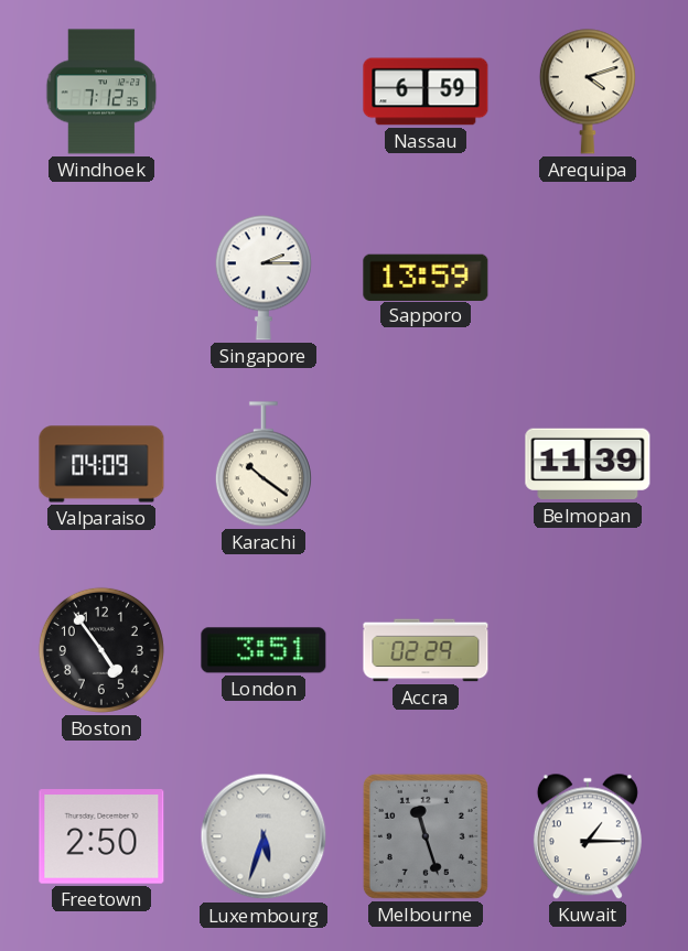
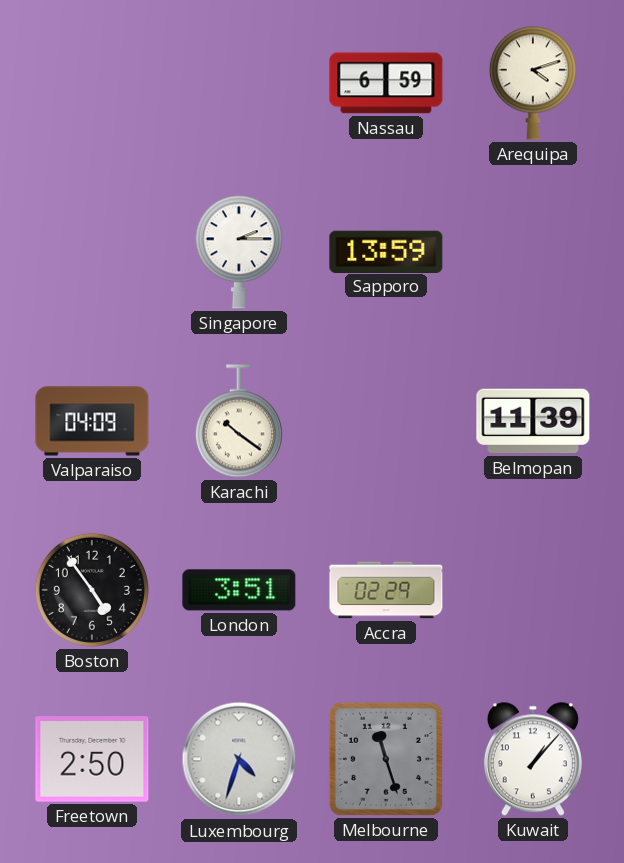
Windhoek: 7:12 -> none (101, 91)
Luxembourg: 5:33 -> 4:33 (239, 759)
Kuwait: 1:15 -> 1:07 (533, 759)
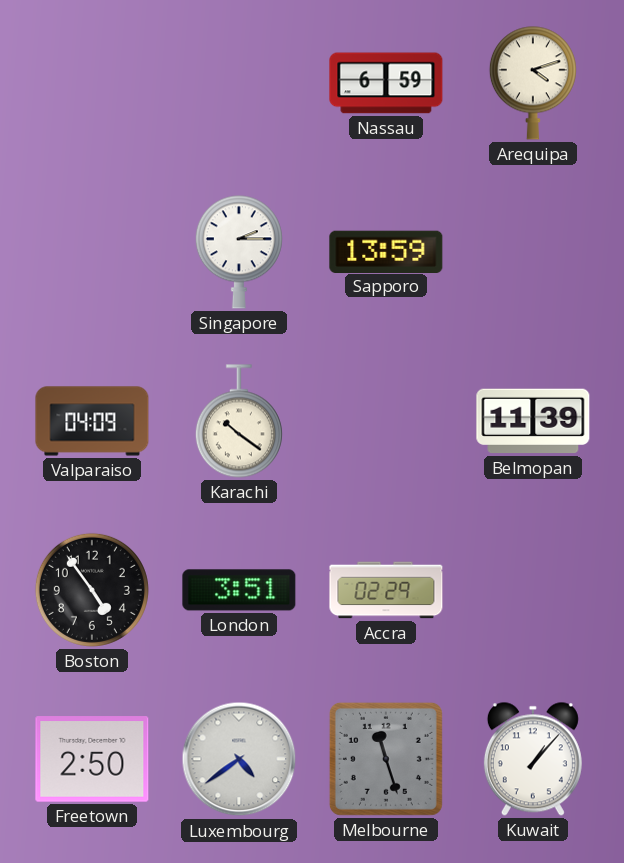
Luxembourg: 4:33 -> 4:39 (239, 759)
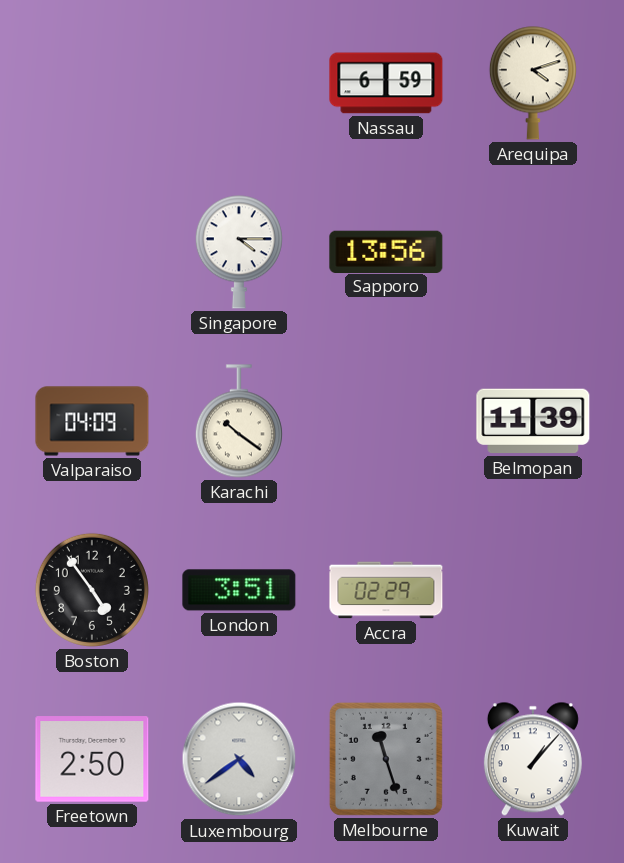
Singapore: 2:15 -> 4:15 (239, 252)
Sapporo: 13:59 -> 13:56 (386, 251)
